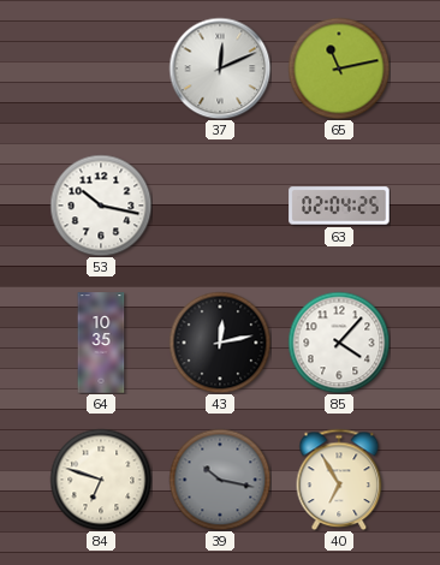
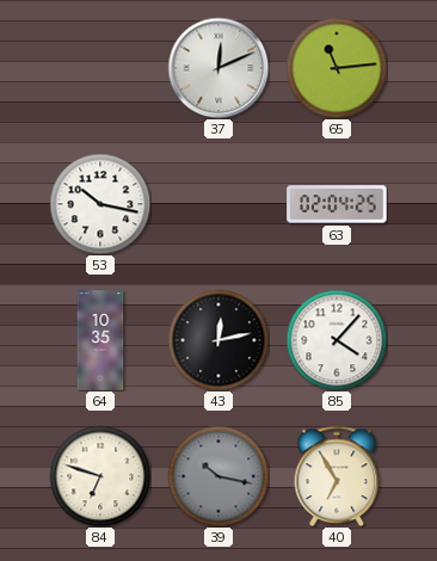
65: 11:13 -> 11:14 (337, 68)
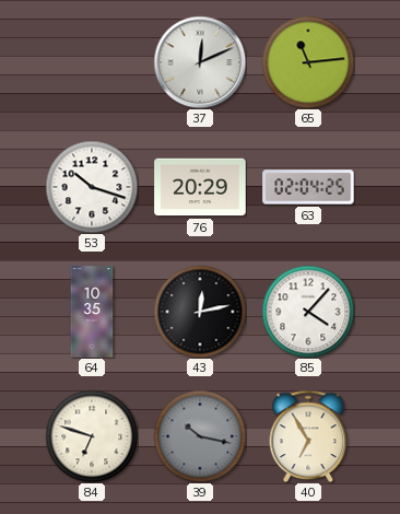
53: 10:17 -> 10:18 (92, 187)
76: none -> 20:29 (200, 187)
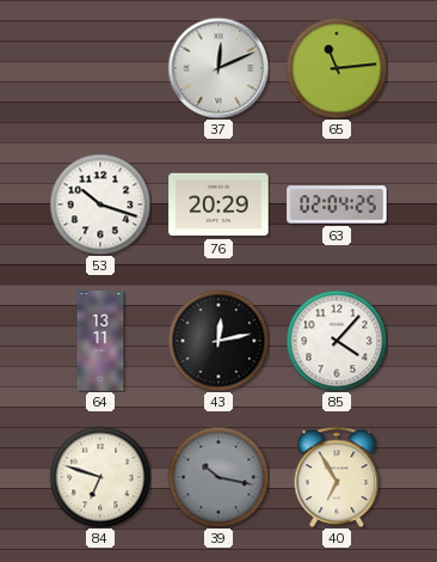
64: 10:35 -> 13:11 (100, 341)
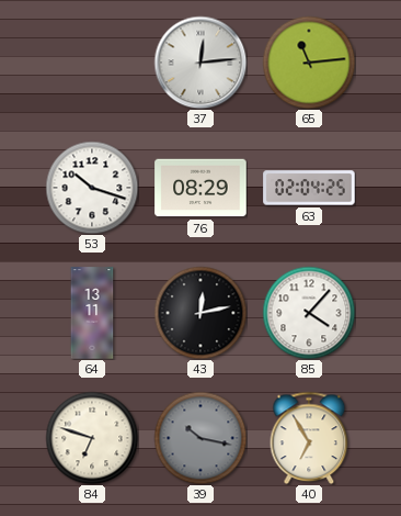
37: 12:11 -> 12:14 (200, 63)
76: 20:29 -> 08:29 (200, 188)
